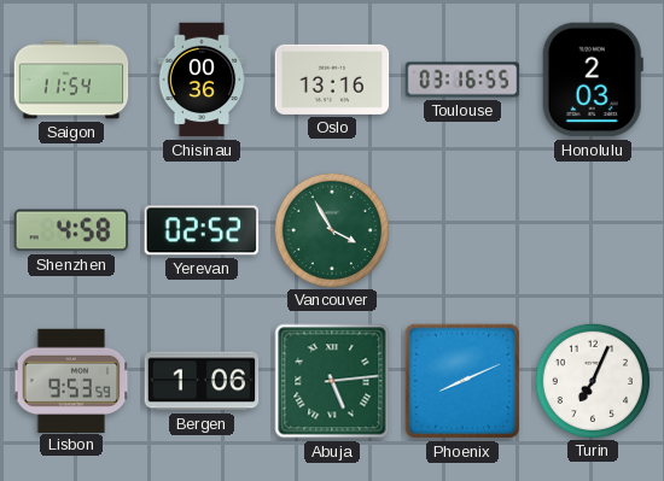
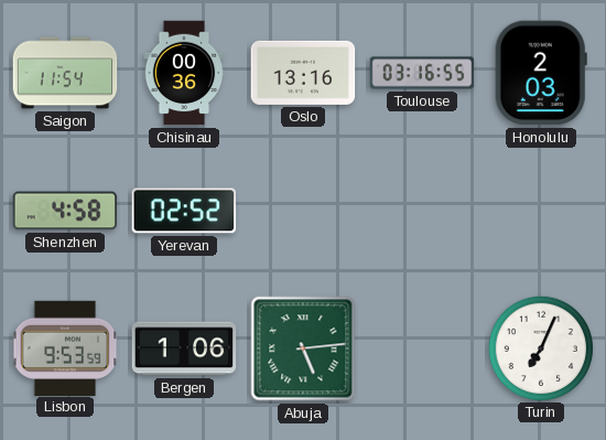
Vancouver: 3:55 -> none (331, 229)
Phoenix: 8:11 -> none (462, 381)
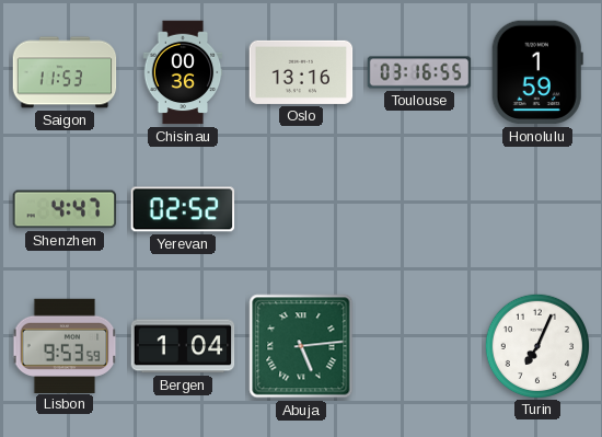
Saigon: 11:54 -> 11:53 (65, 72)
Honolulu: 2:03 -> 1:59 (537, 72)
Shenzhen: 4:58 -> 4:47 (65, 209)
Bergen: 1:06 -> 1:04 (183, 346)
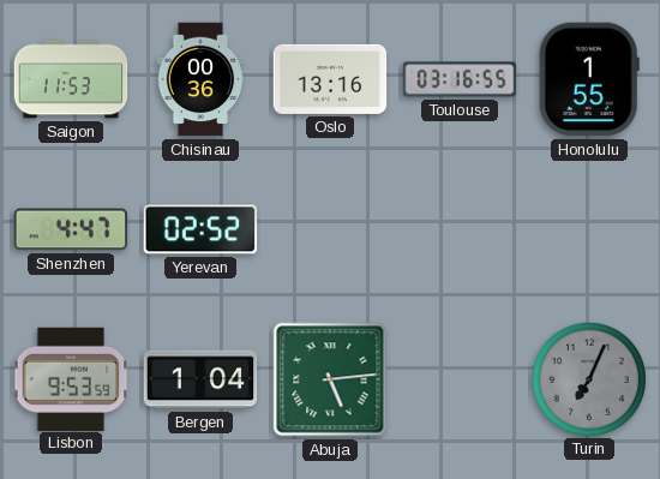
Honolulu: 1:59 -> 1:55 (589, 79)
Turin dial: white -> grey (588, 378)
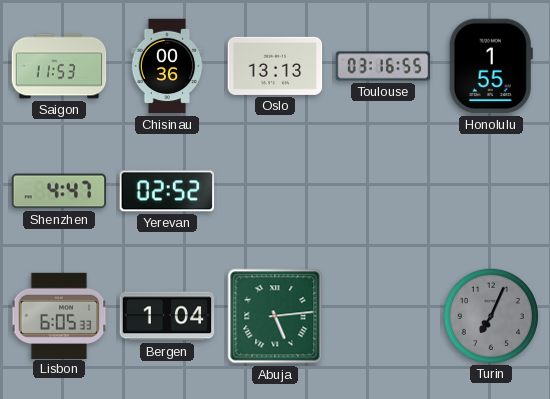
Oslo: 13:16 -> 13:13 (275, 66)
Lisbon: 9:53 -> 6:05 (59, 315)
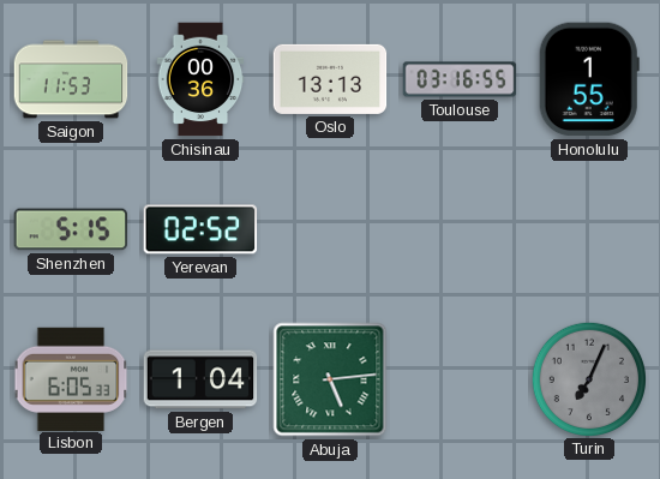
Shenzhen: 4:47 -> 5:15 (71, 229)
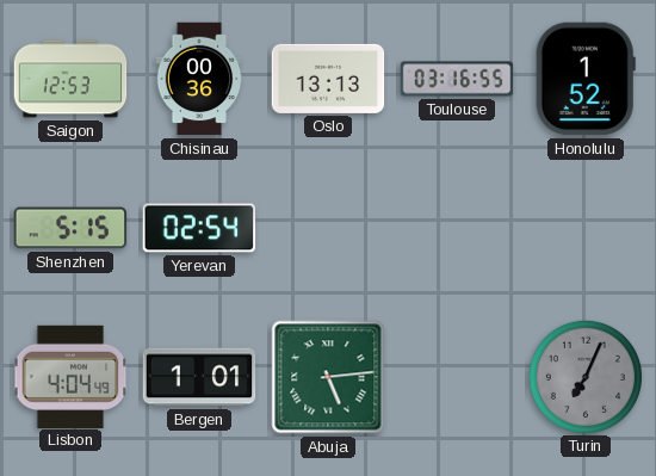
Saigon: 11:53 -> 12:53 (70, 79)
Honolulu: 1:55 -> 1:52 (586, 79)
Yerevan: 02:52 -> 02:54 (199, 228)
Lisbon: 6:05 -> 4:04 (70, 376)
Bergen: 1:04 -> 1:01 (199, 377)
